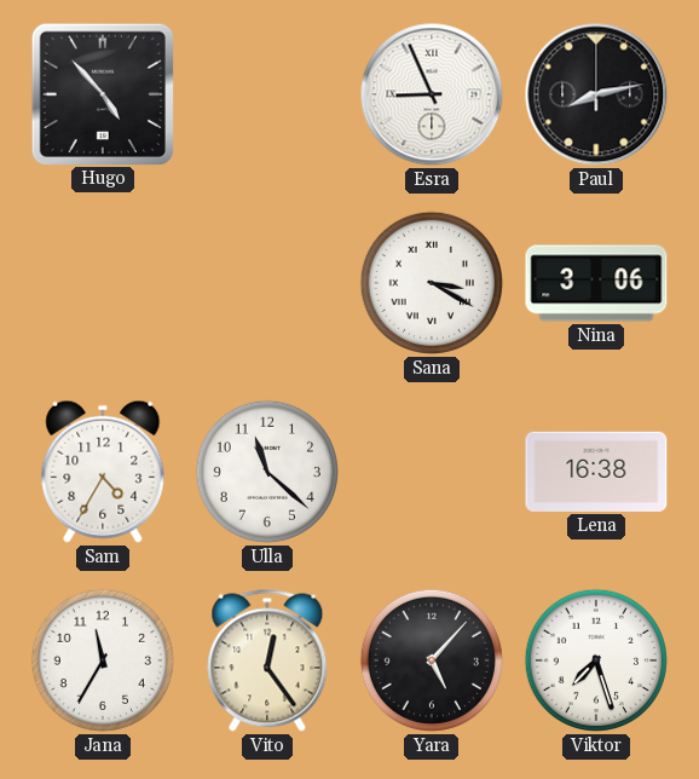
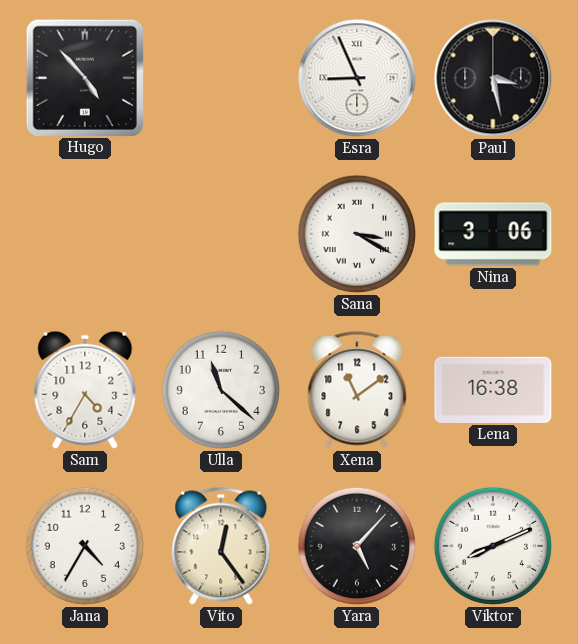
Paul: 8:13 -> 3:28 (493, 78)
Xena: none -> 11:09 (357, 390)
Jana: 11:35 -> 4:35 (85, 546)
Viktor: 7:27 -> 8:11 (493, 546)
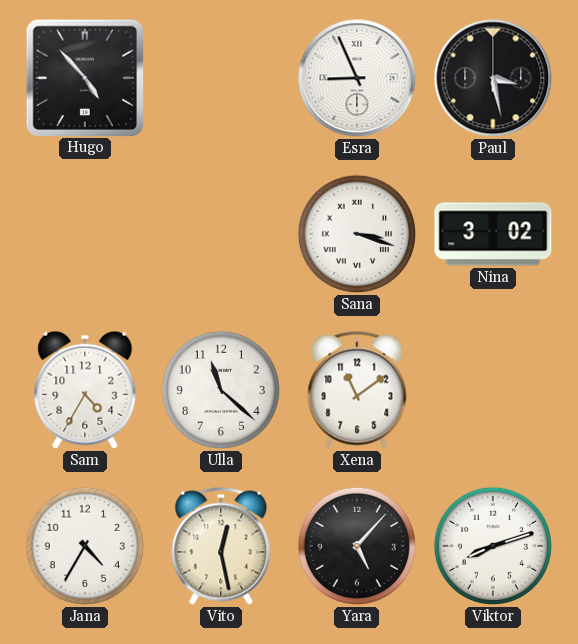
Sana: 3:20 -> 3:18 (357, 234)
Nina: 3:06 -> 3:02 (493, 234)
Lena: 16:38 -> none (493, 390)
Vito: 12:24 -> 12:28 (221, 546)
Viktor: 8:11 -> 8:12 (493, 546)
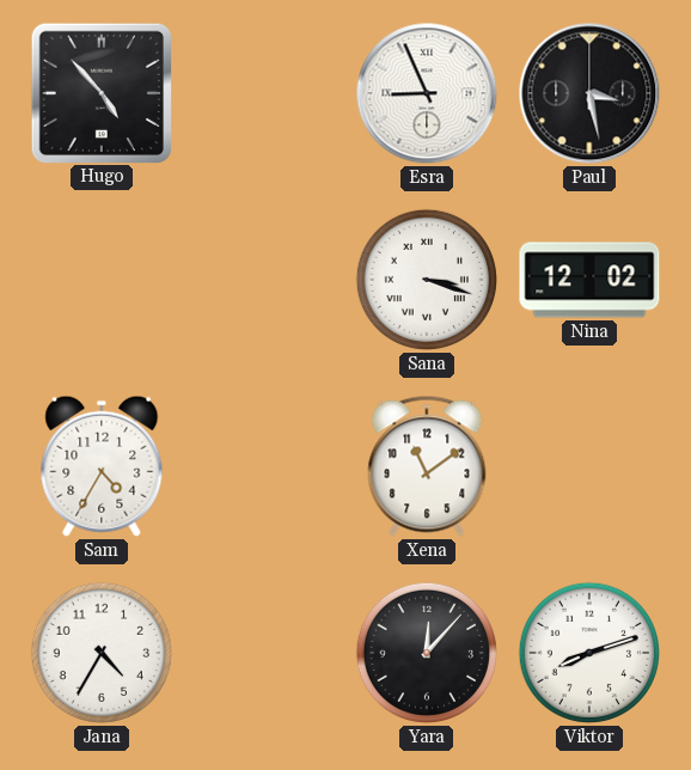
Nina: 3:02 -> 12:02 (589, 280)
Ulla: 11:22 -> none (221, 390)
Vito: 12:28 -> none (221, 546)
Yara: 5:07 -> 12:07 (427, 653)
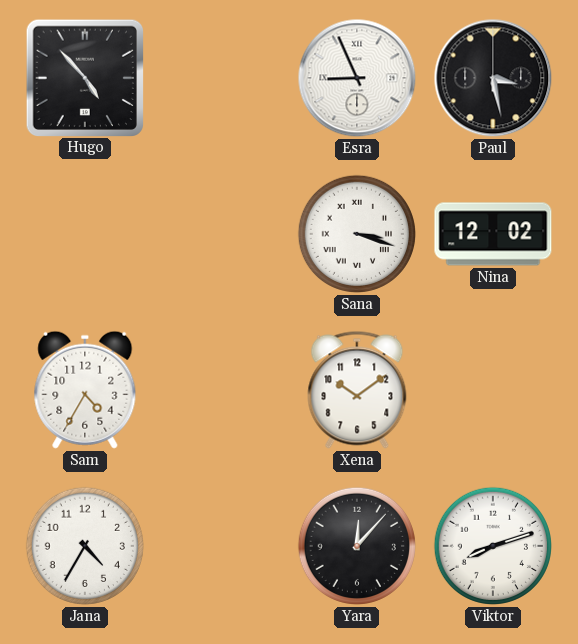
Xena: 11:09 -> 10:09 (357, 390)
